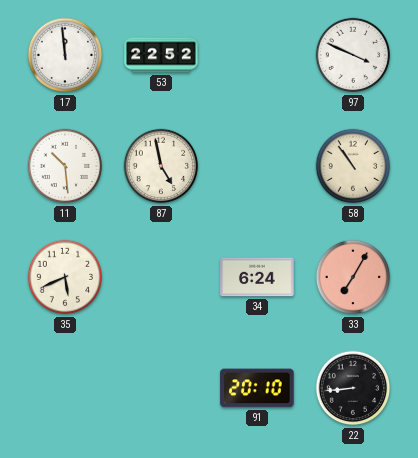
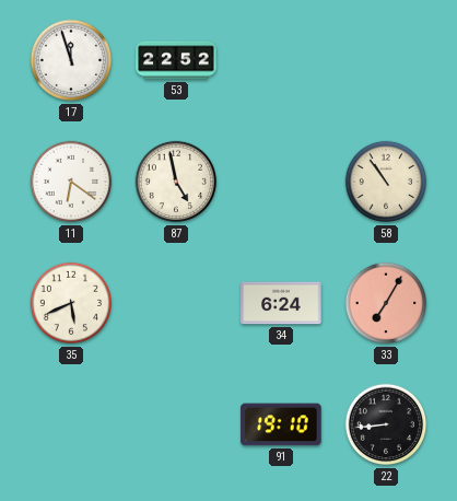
17: 11:59 -> 11:57 (71, 60)
97: 3:49 -> none (353, 55)
11: 10:29 -> 6:21 (71, 182)
91: 20:10 -> 19:10 (281, 424)
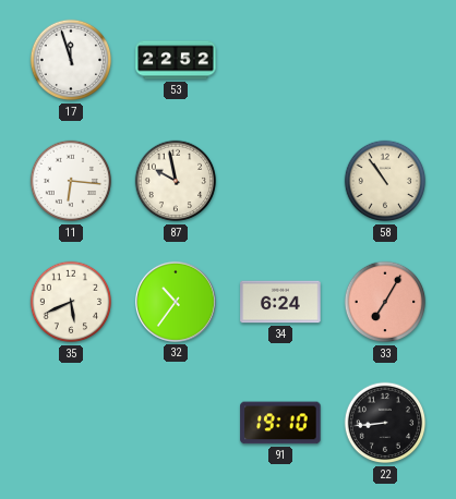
11: 6:21 -> 6:16 (71, 181)
87: 4:58 -> 9:58 (176, 181)
32: none -> 10:36 (176, 302)
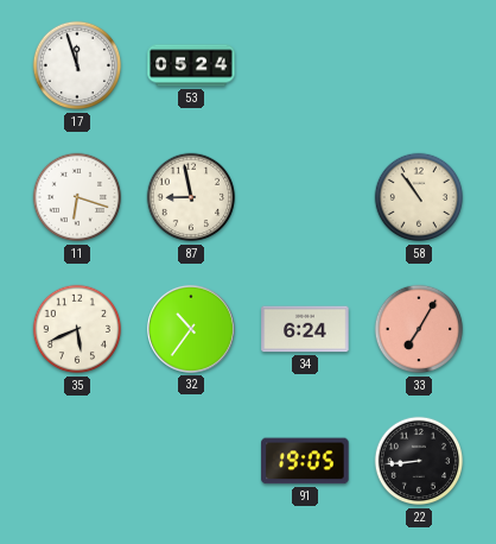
53: 22:52 -> 05:24 (191, 65)
11: 6:16 -> 6:18 (77, 197)
87: 9:58 -> 8:58 (191, 197)
91: 19:10 -> 19:05 (305, 461)
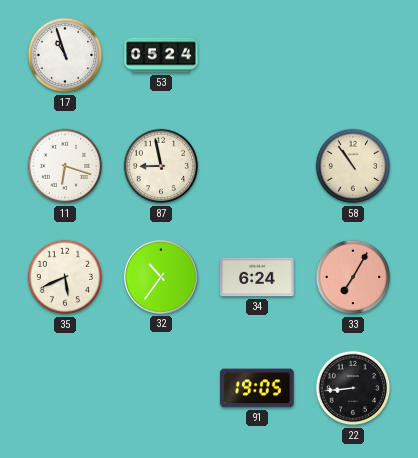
17: 11:57 -> 10:57 (65, 55)
